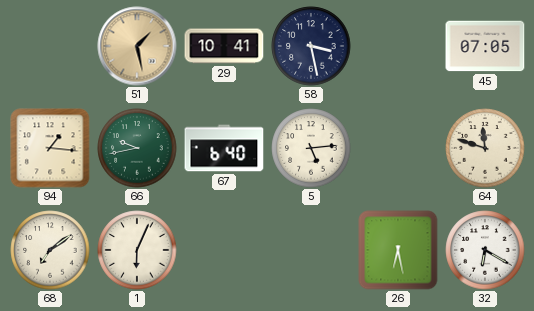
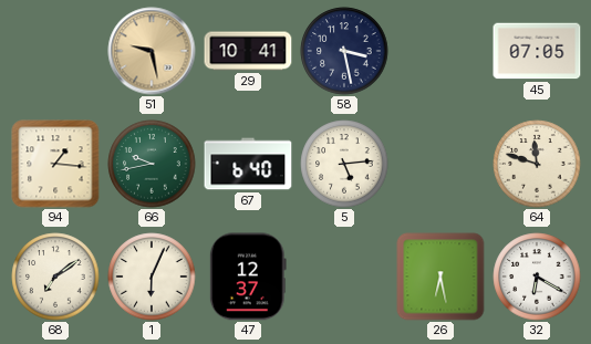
51: 1:28 -> 9:28 (152, 51)
47: none -> 12:37 (248, 277)
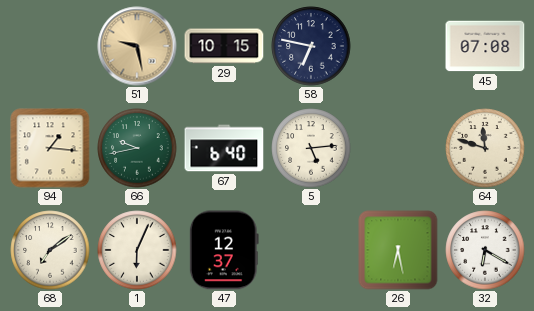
29: 10:41 -> 10:15 (224, 46)
58: 3:28 -> 6:47 (311, 46)
45: 07:05 -> 07:08 (485, 46)
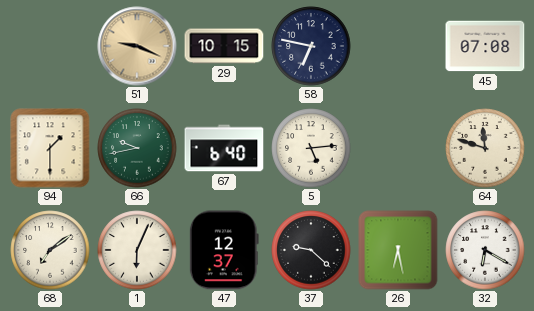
51: 9:28 -> 9:19 (137, 46)
94: 1:16 -> 1:30 (50, 148)
37: none -> 9:22 (311, 250)
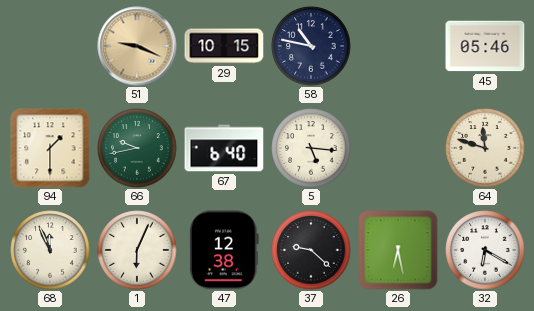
58: 6:47 -> 10:47 (311, 46)
45: 07:08 -> 05:46 (485, 46)
5: 5:14 -> 5:16 (311, 148)
68: 7:09 -> 11:56 (50, 250)
47: 12:37 -> 12:38 (224, 250)
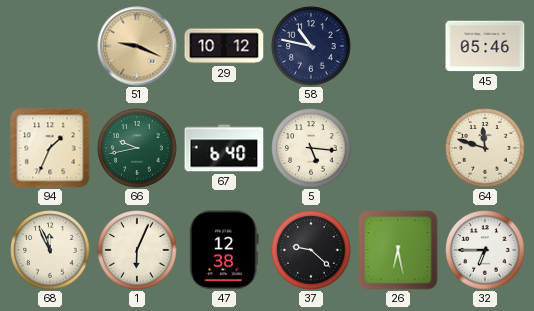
29: 10:15 -> 10:12 (224, 46)
94: 1:30 -> 1:34 (50, 148)
32: 6:20 -> 6:45 (485, 250)
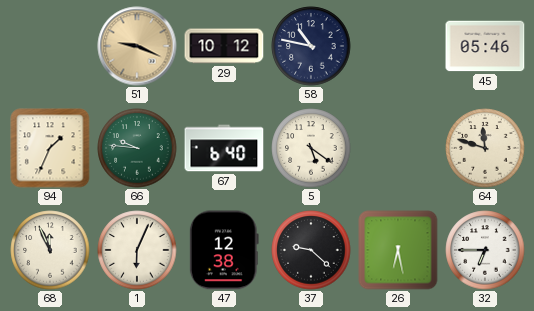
66: 9:43 -> 9:46 (137, 148)
5: 5:16 -> 5:21 (311, 148)
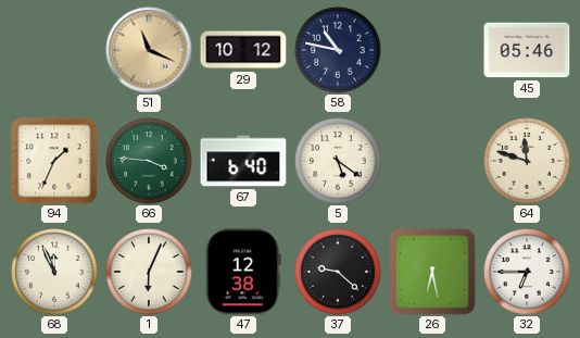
51: 9:19 -> 11:19 (149, 50)
66: 9:46 -> 3:46 (149, 161)
